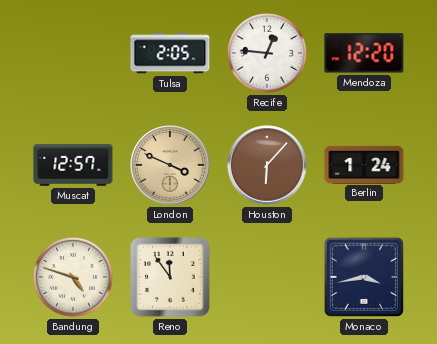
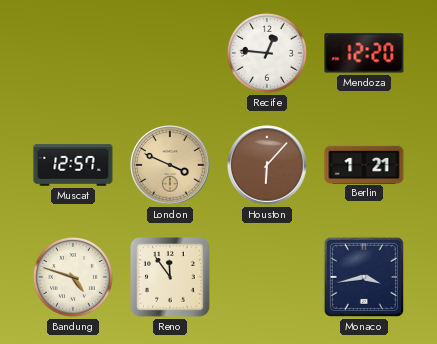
Tulsa: 2:05 -> none (170, 53)
Berlin: 1:24 -> 1:21 (364, 164)
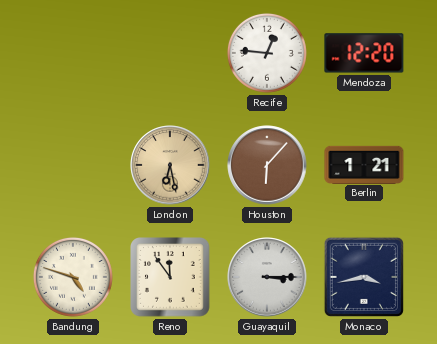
Muscat: 12:57 -> none (73, 165)
London: 3:49 -> 6:28 (170, 165)
Guayaquil: none -> 3:15 (267, 277)
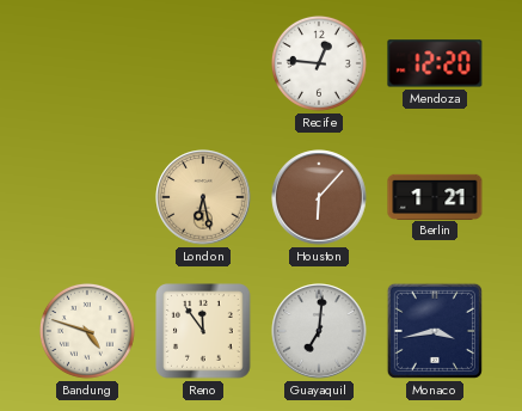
Guayaquil: 3:15 -> 7:01 (319, 331)
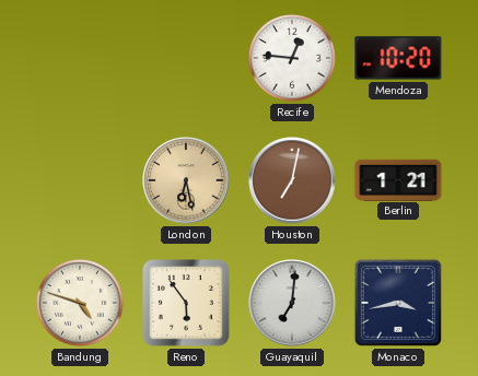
Mendoza: 12:20 -> 10:20 (398, 58)
Houston: 6:07 -> 7:02 (292, 180)
Reno: 11:54 -> 5:54 (187, 304)
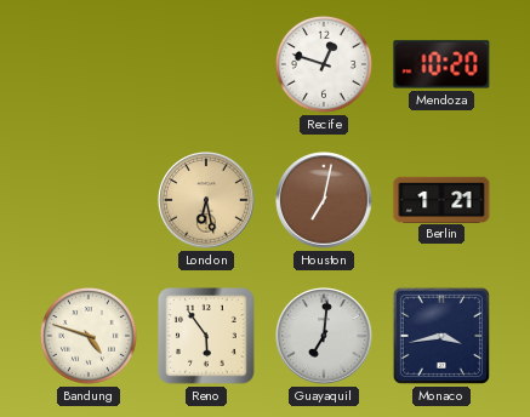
Recife: 12:46 -> 12:48 (324, 64)
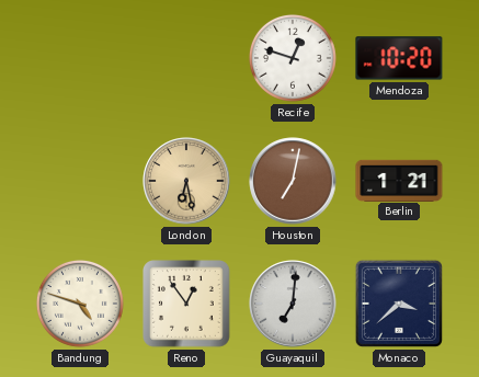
Reno: 5:54 -> 12:54 (187, 305)
Monaco: 3:43 -> 3:38 (399, 304)
